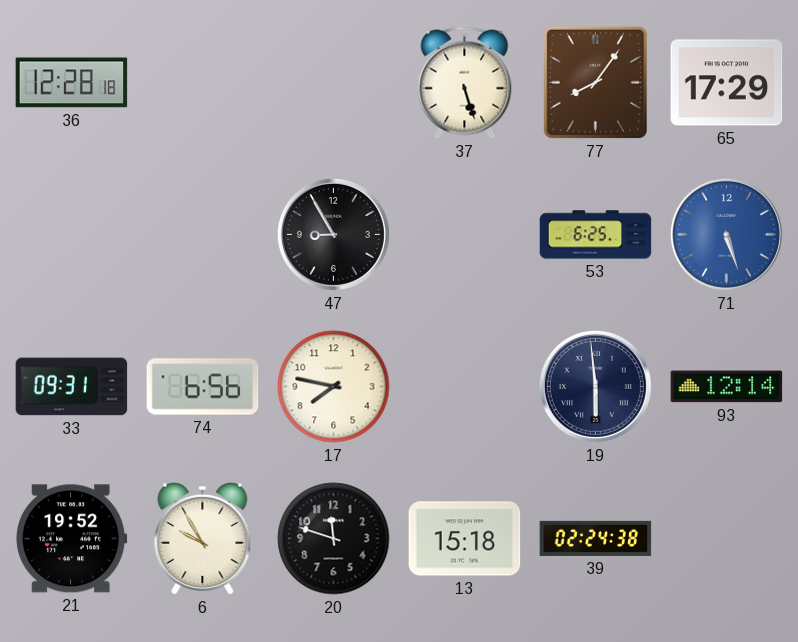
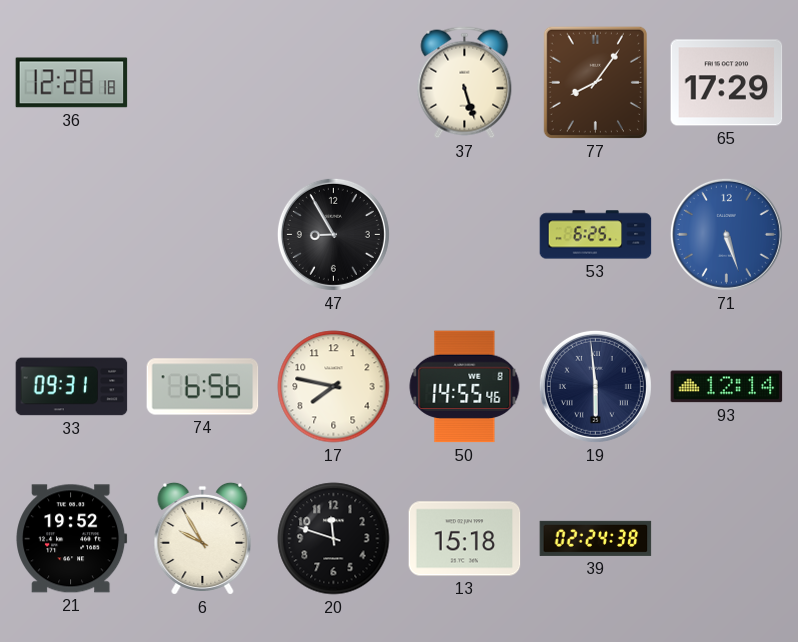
50: none -> 14:55 (465, 387)
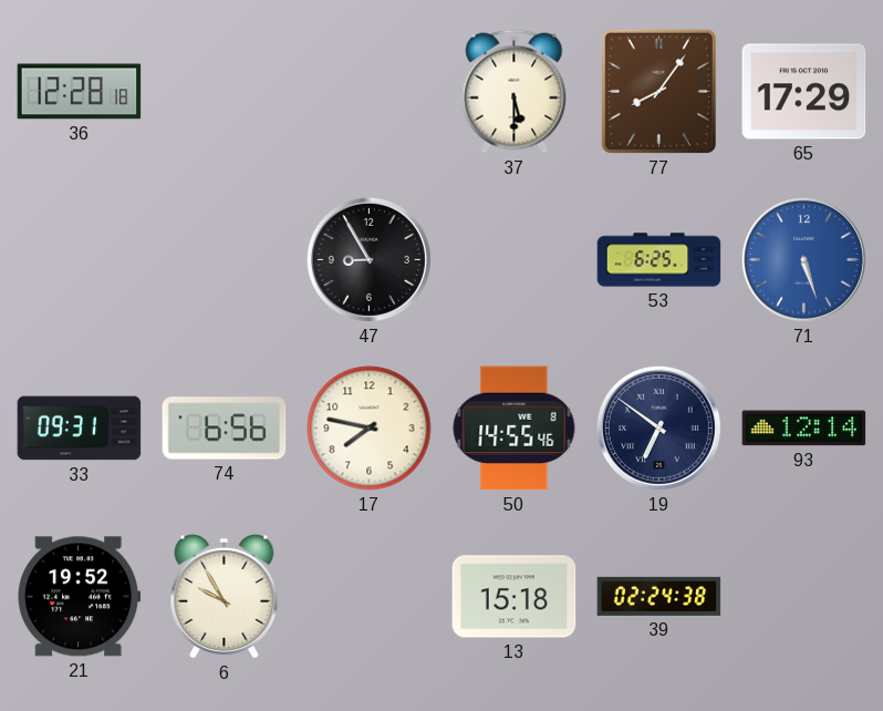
37: 5:27 -> 5:30 (515, 92)
19: 5:59 -> 6:51 (658, 427)
20: 11:48 -> none (334, 539)
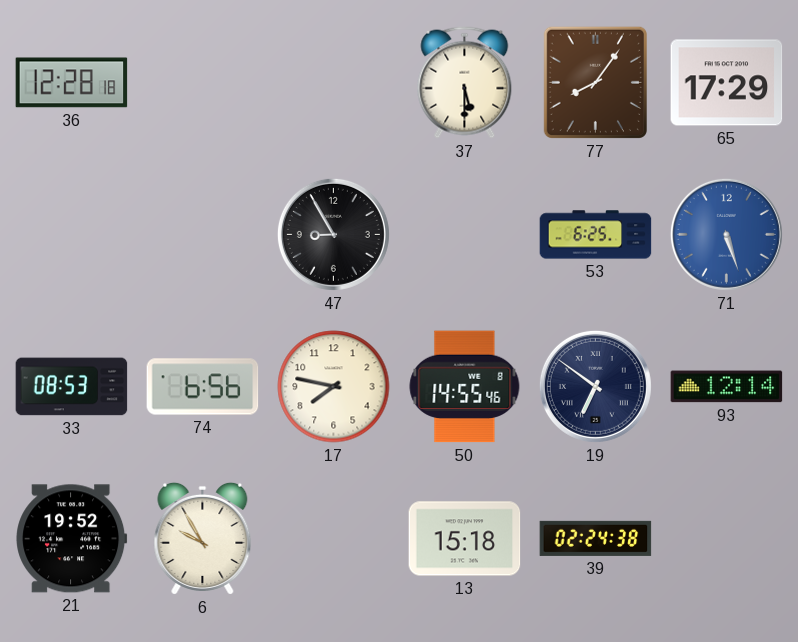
33: 09:31 -> 08:53 (72, 387)
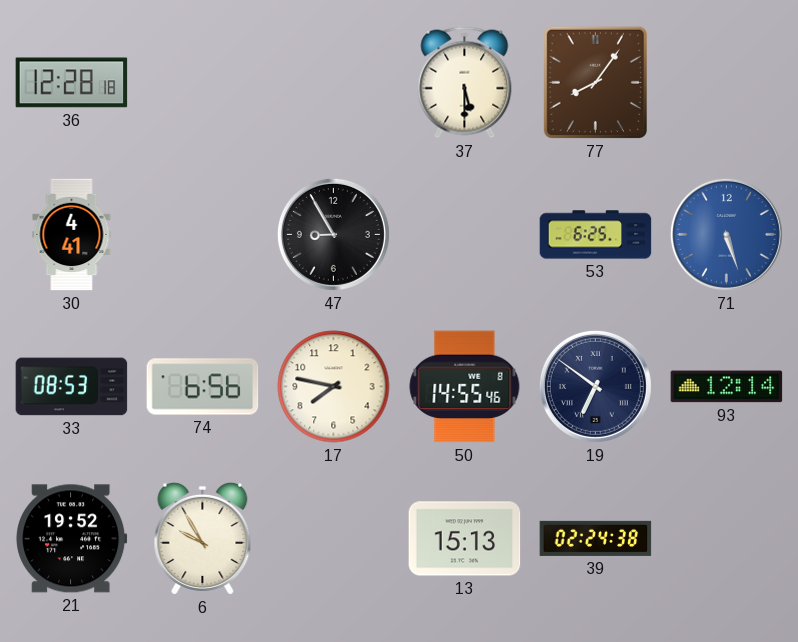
65: 17:29 -> none (727, 83)
30: none -> 4:41 (72, 235)
13: 15:18 -> 15:13 (465, 539)
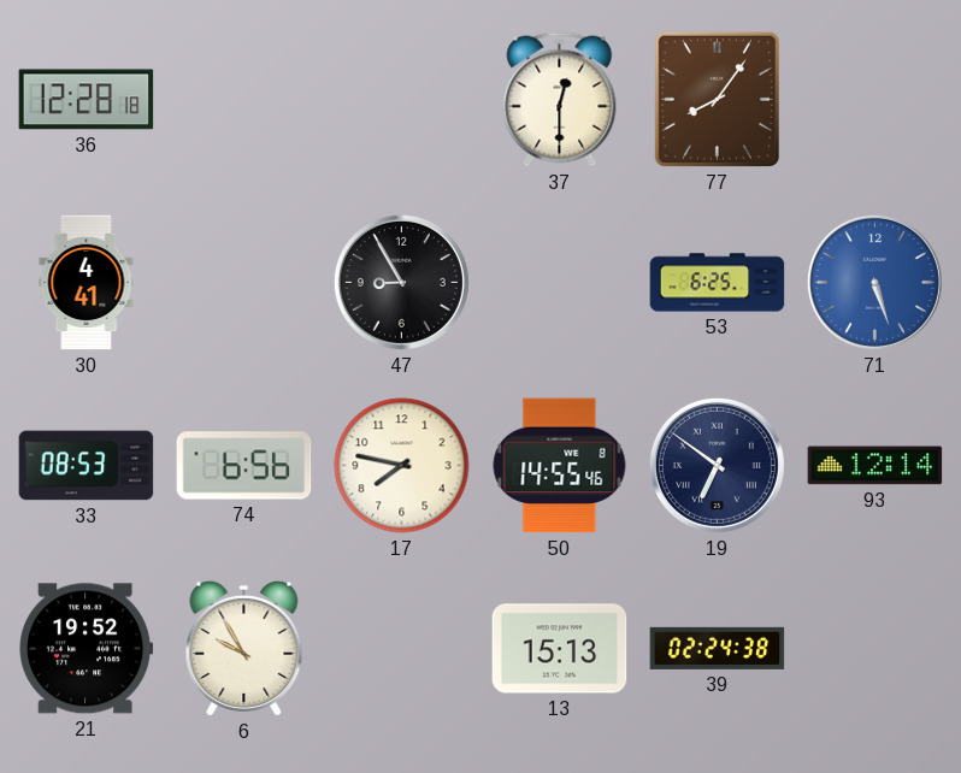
37: 5:30 -> 12:30 (560, 100)
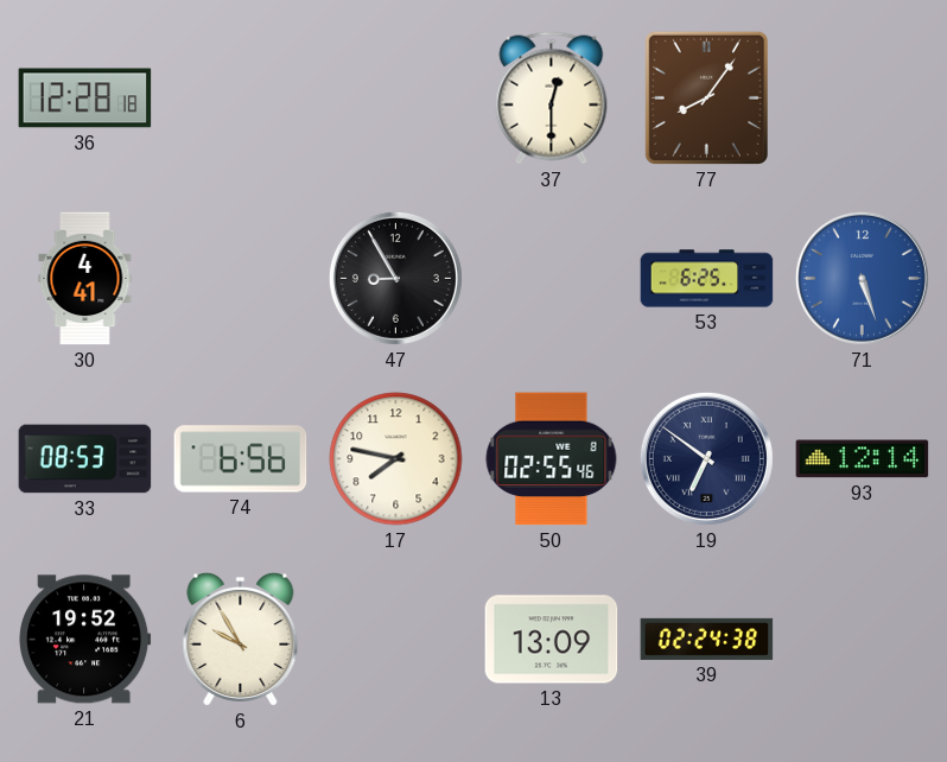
50: 14:55 -> 02:55 (552, 459)
13: 15:13 -> 13:09 (552, 640)
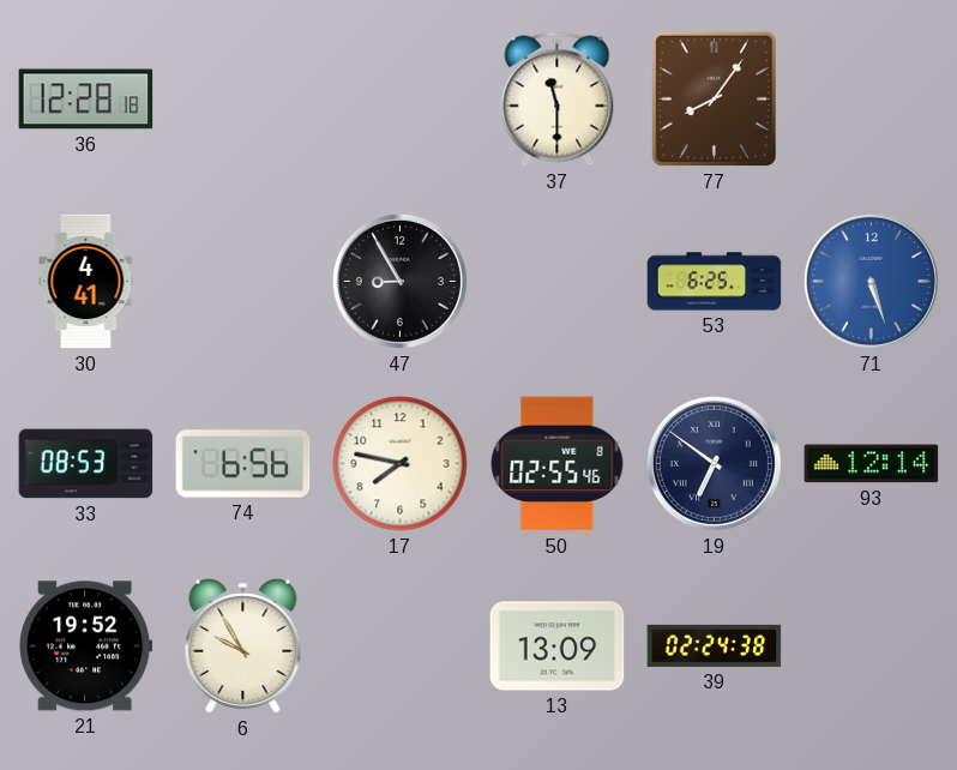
37: 12:30 -> 11:30 (558, 100)
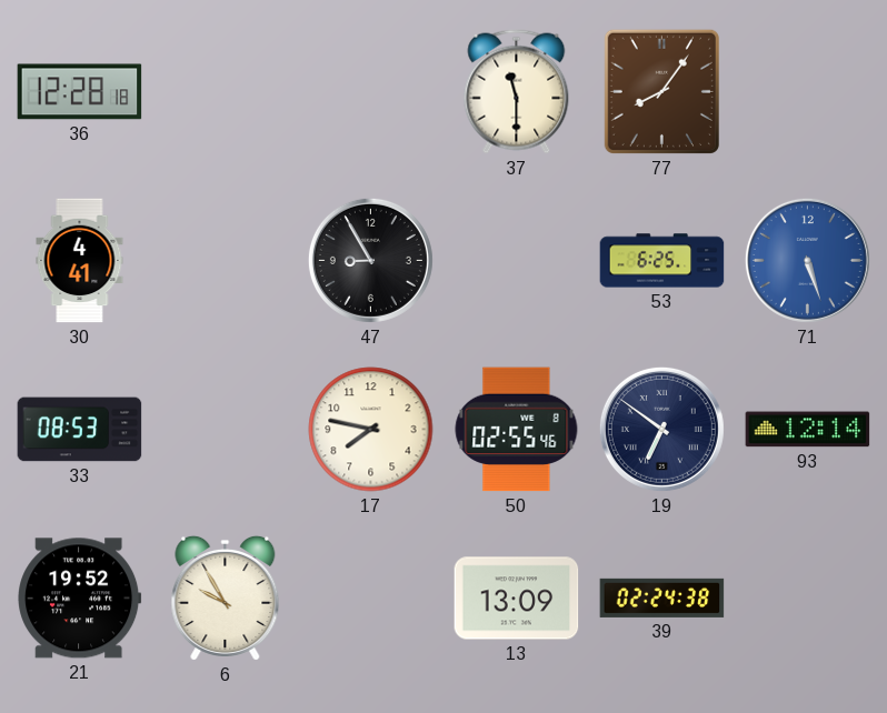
74: 6:56 -> none (243, 464)
